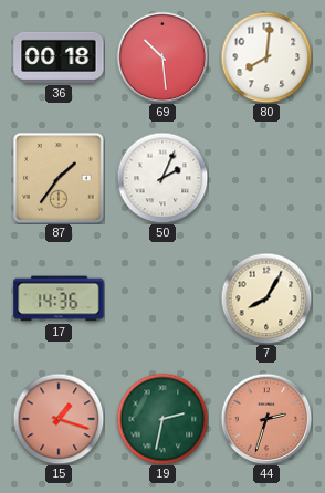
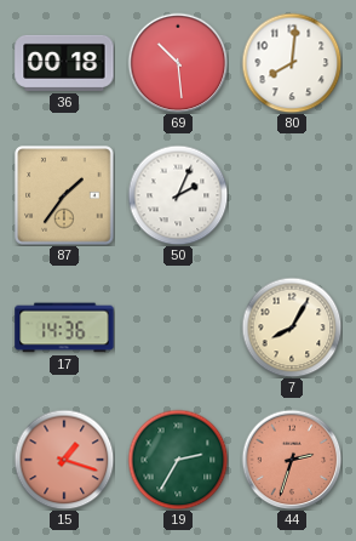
19: 2:32 -> 2:35 (178, 460)
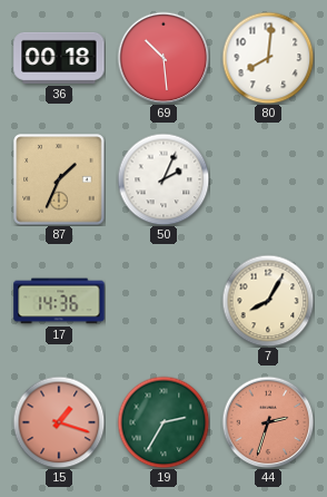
87: 1:36 -> 1:34 (59, 179)
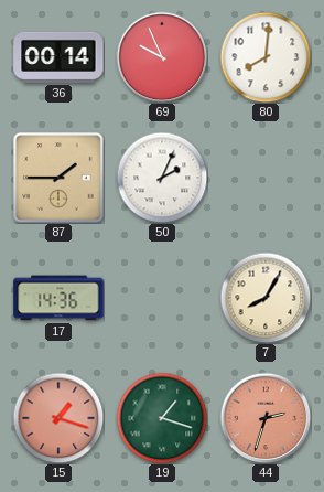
36: 00:18 -> 00:14 (58, 57)
69: 10:29 -> 9:56 (162, 57)
87: 1:34 -> 1:45 (58, 178)
19: 2:35 -> 1:18 (162, 418)
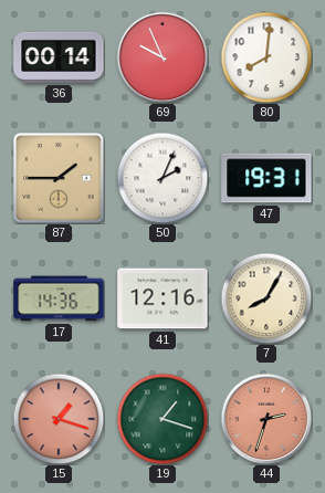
47: none -> 19:31 (266, 178)
41: none -> 12:16 (162, 298)
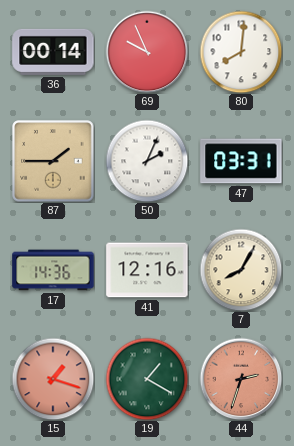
47: 19:31 -> 03:31 (241, 161)
19: 1:18 -> 1:20 (147, 379)
